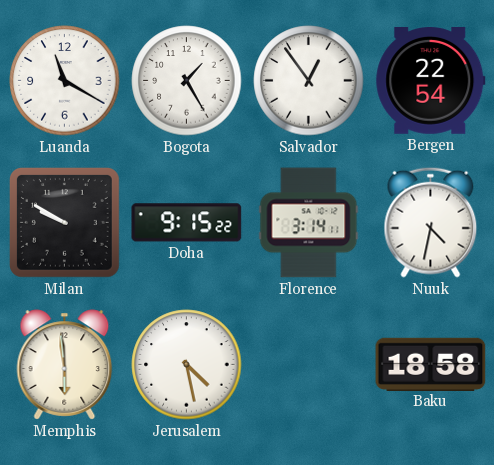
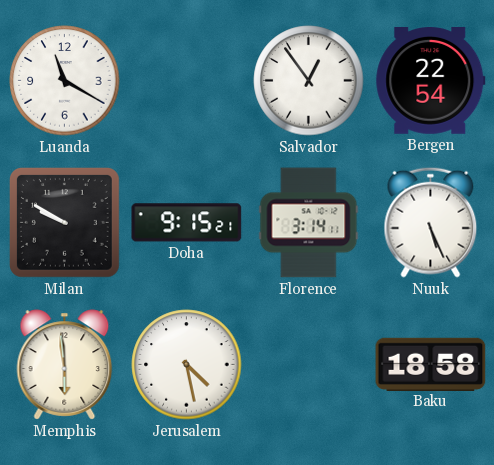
Bogota: 1:25 -> none (187, 81)
Doha: 9:15:22 -> 9:15:21 (187, 223)
Nuuk: 4:32 -> 5:26 (431, 222)
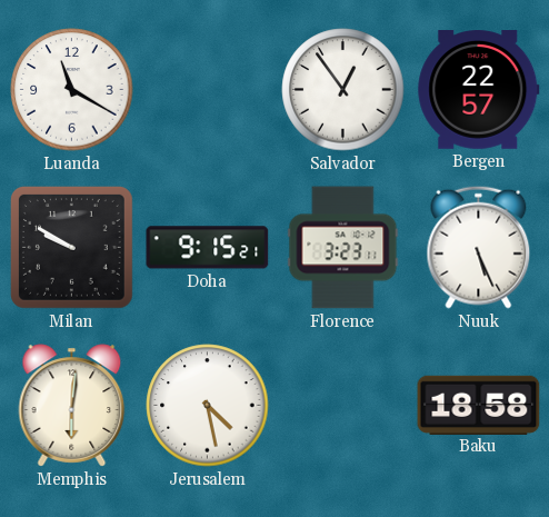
Bergen: 22:54 -> 22:57 (479, 90)
Florence: 3:14 -> 3:23 (343, 248)
Memphis: 5:59 -> 6:01 (72, 406)
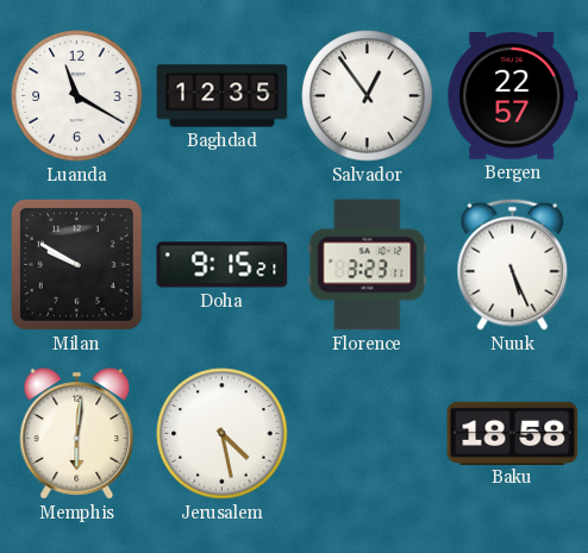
Baghdad: none -> 12:35 (223, 96)
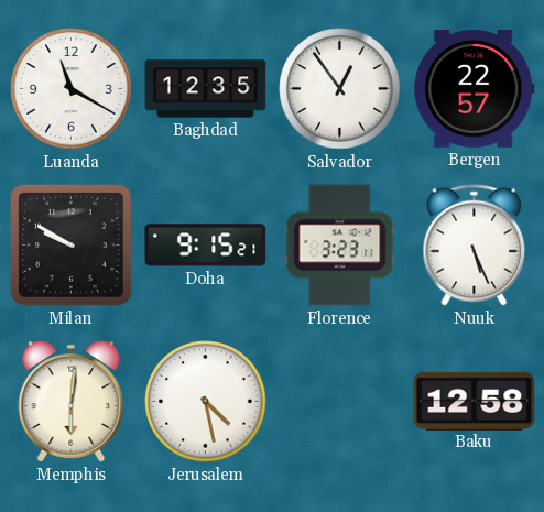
Baku: 18:58 -> 12:58 (475, 401)
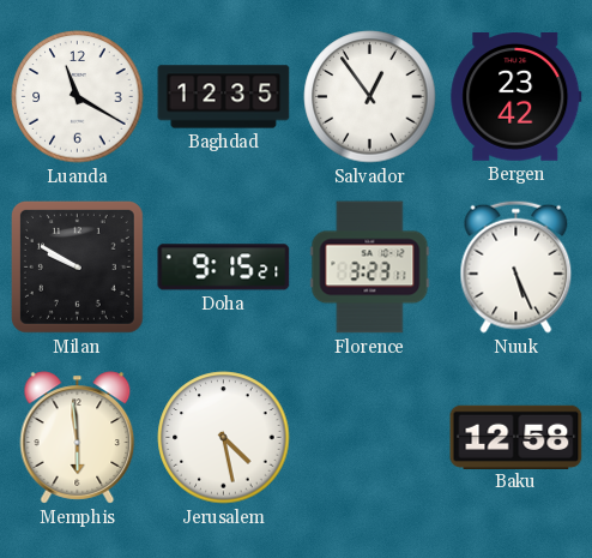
Bergen: 22:57 -> 23:42 (517, 97)
Memphis: 6:01 -> 5:59 (78, 438)
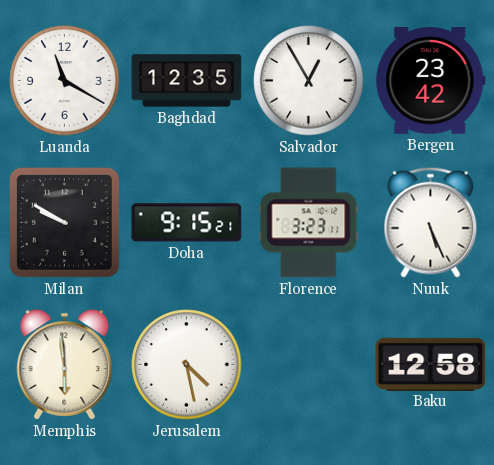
Salvador: 12:54 -> 12:55 (309, 81)
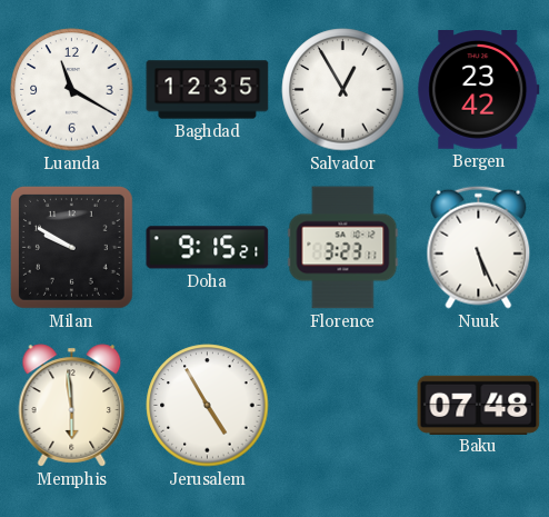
Jerusalem: 4:28 -> 4:55 (208, 406)
Baku: 12:58 -> 07:48 (479, 405)
